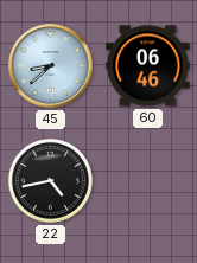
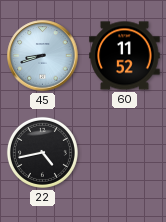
45: 8:38 -> 8:42 (43, 56)
60: 06:46 -> 11:52 (125, 56)
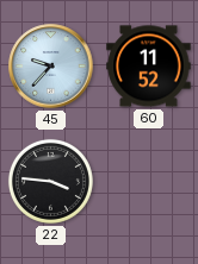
45: 8:42 -> 9:37 (51, 67)
22: 4:43 -> 3:46 (50, 181)
